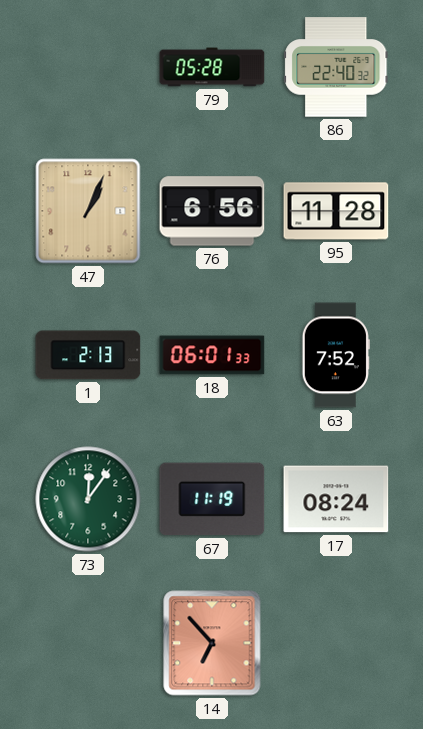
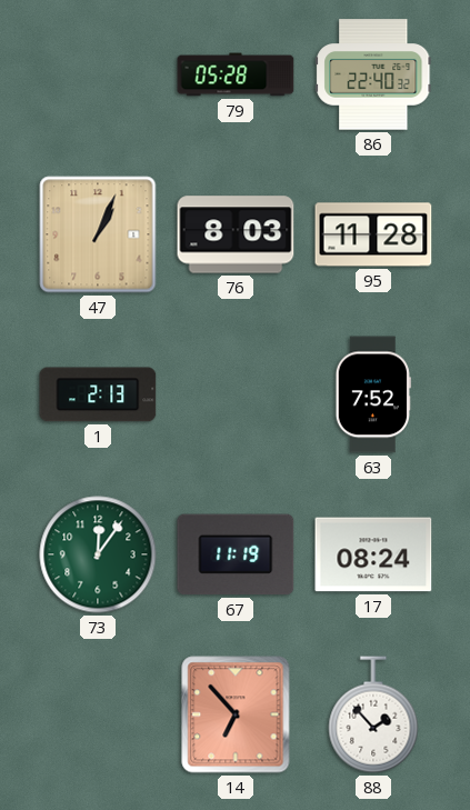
76: 6:56 -> 8:03 (236, 234)
18: 06:01 -> none (212, 355)
88: none -> 1:53 (373, 714)
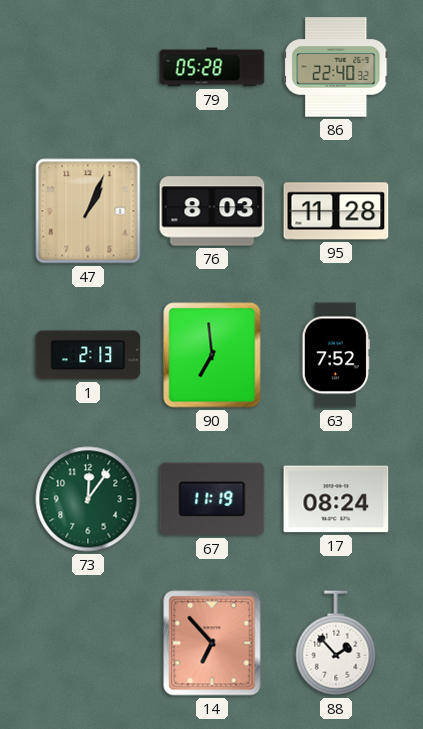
90: none -> 6:59 (212, 355)
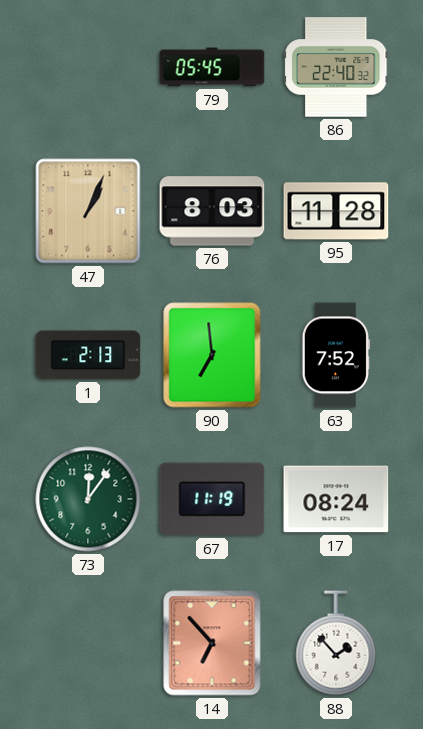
79: 05:28 -> 05:45 (212, 67)
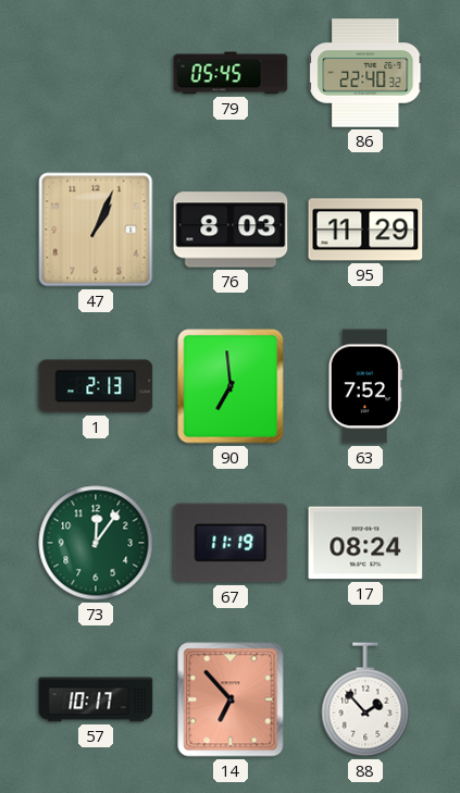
95: 11:28 -> 11:29 (365, 230)
57: none -> 10:17 (96, 699)
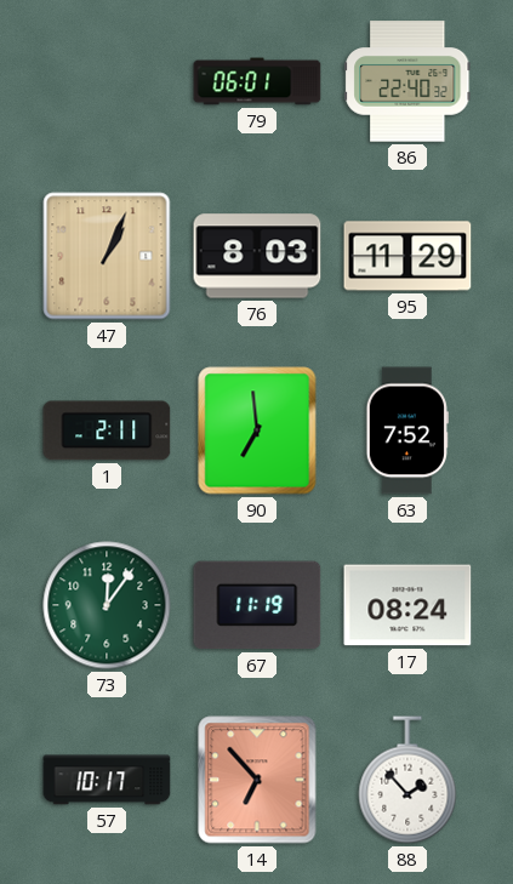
79: 05:45 -> 06:01 (257, 81)
1: 2:13 -> 2:11 (107, 430)
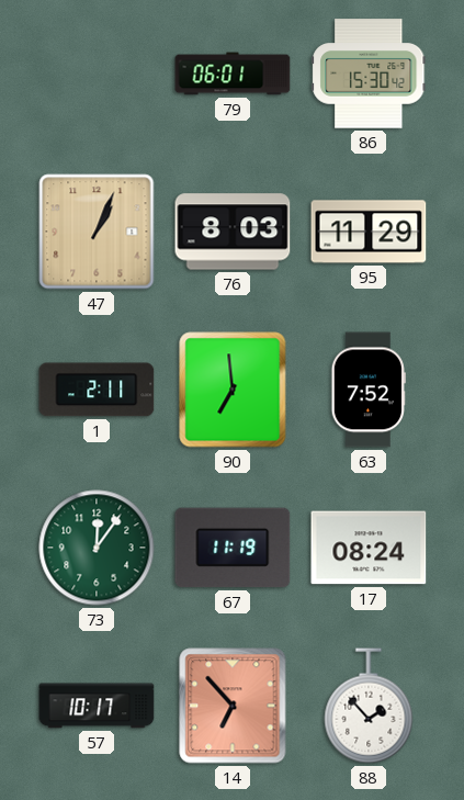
86: 22:40 -> 15:30 (369, 74)
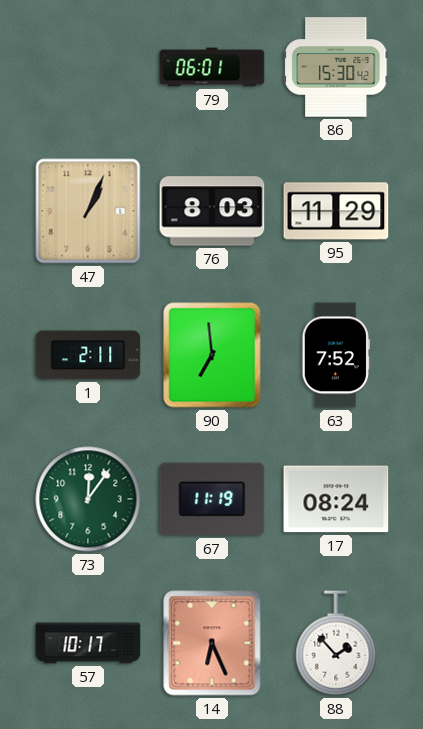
14: 6:53 -> 6:26 (212, 643)
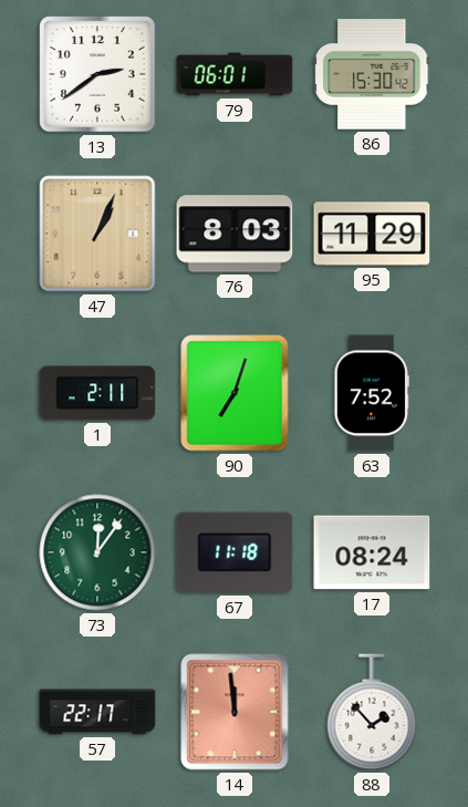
13: none -> 2:39 (97, 74)
90: 6:59 -> 7:03 (235, 393)
67: 11:19 -> 11:18 (235, 552)
57: 10:17 -> 22:17 (97, 712)
14: 6:26 -> 11:59 (235, 712)
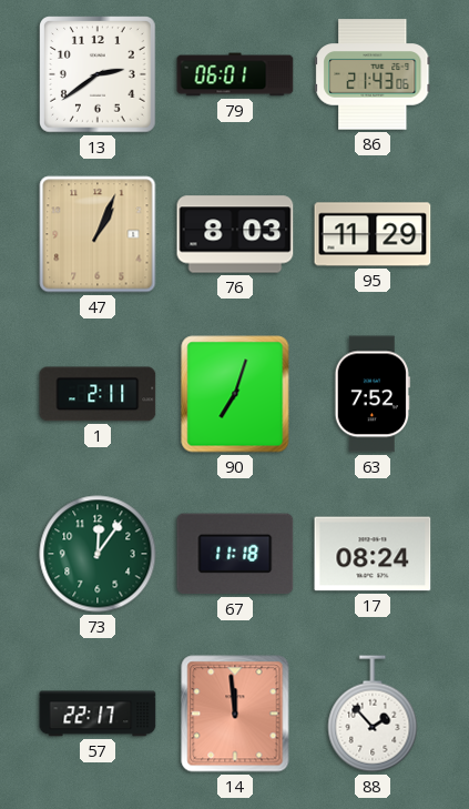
86: 15:30 -> 21:43 (373, 74)
